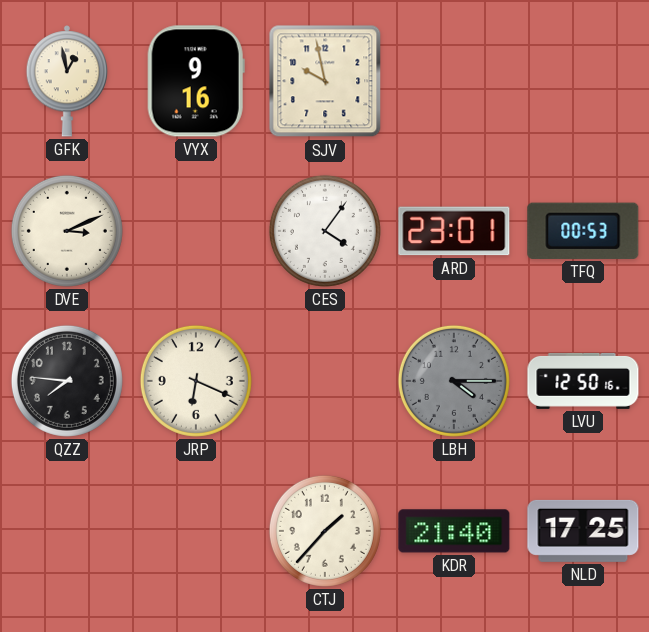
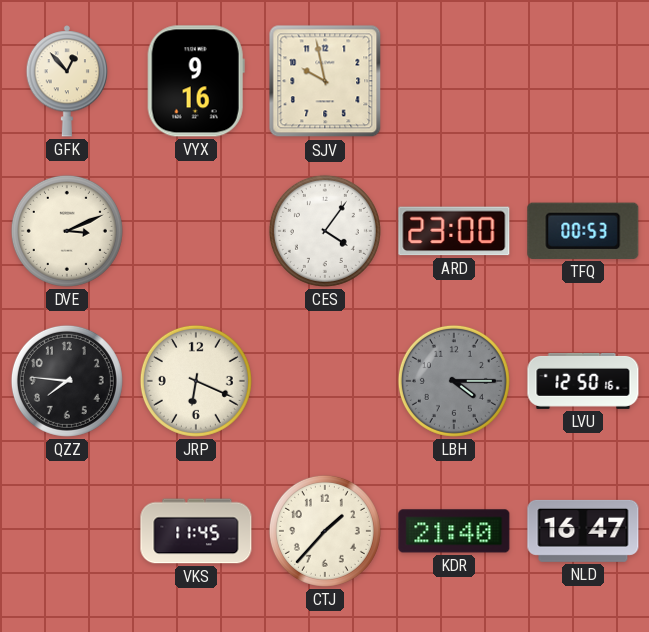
GFK: 12:58 -> 12:53 (67, 81)
ARD: 23:01 -> 23:00 (454, 231)
VKS: none -> 11:45 (196, 531)
NLD: 17:25 -> 16:47 (583, 531)
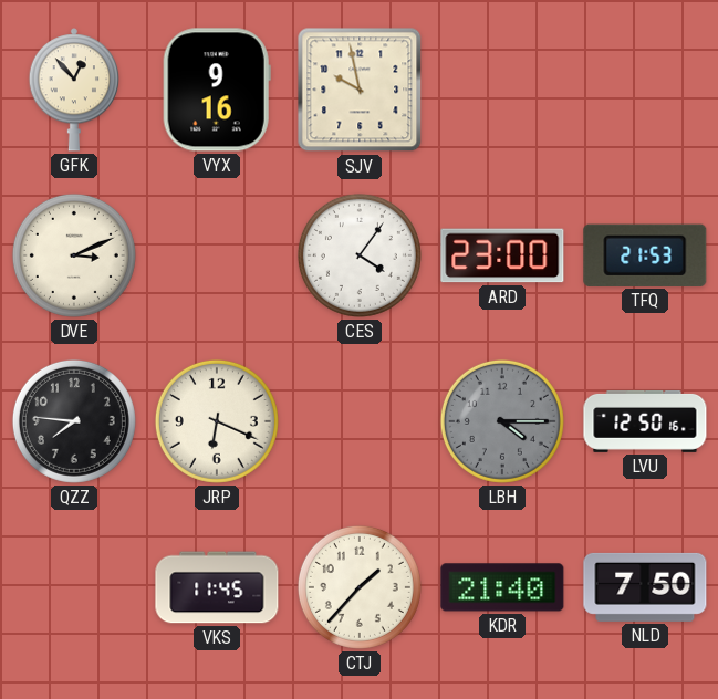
TFQ: 00:53 -> 21:53 (645, 255)
NLD: 16:47 -> 7:50 (645, 587)
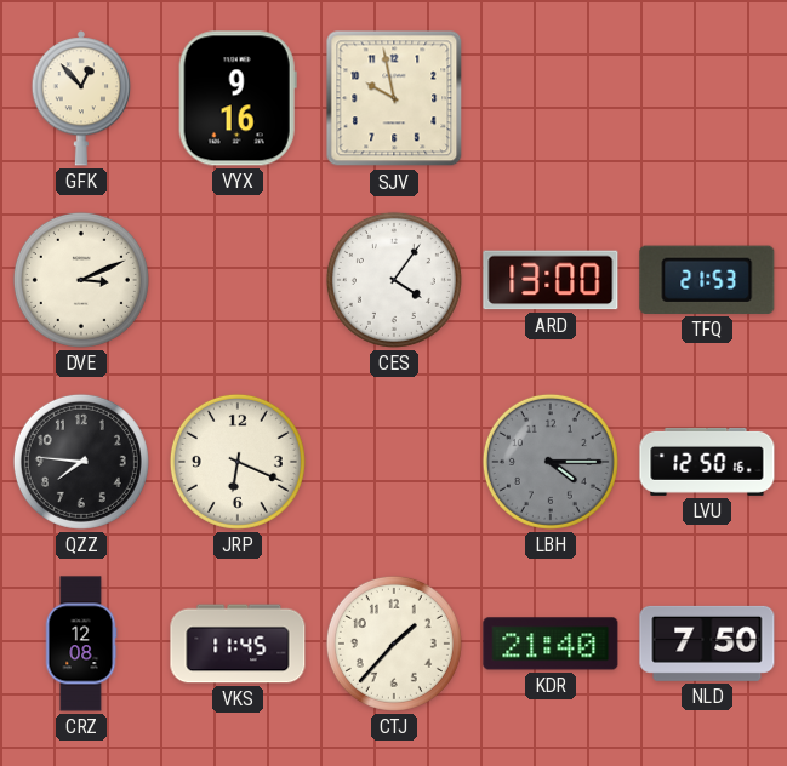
ARD: 23:00 -> 13:00 (551, 280)
CRZ: none -> 12:08 (81, 644)
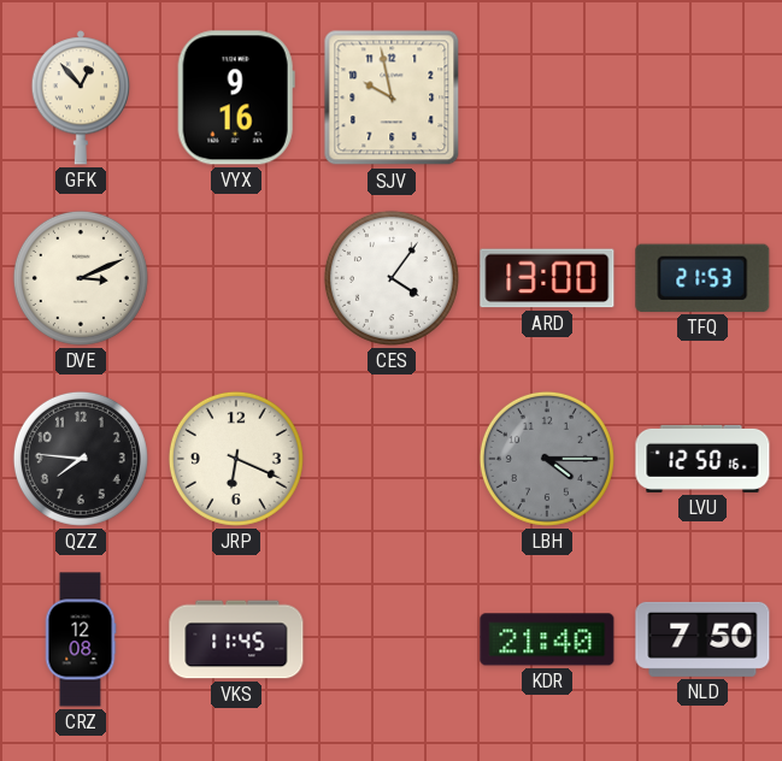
CTJ: 1:37 -> none (394, 644)
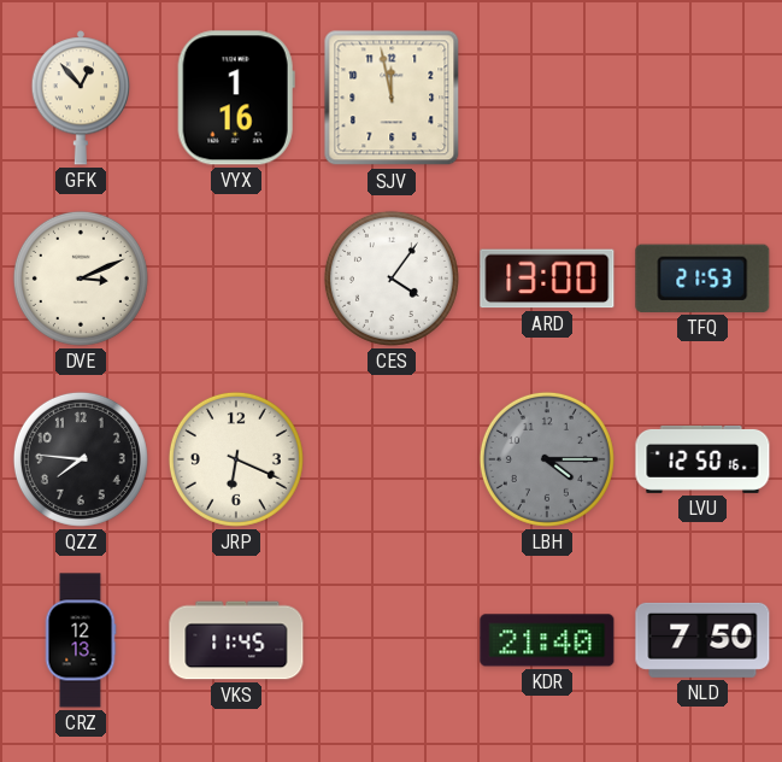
VYX: 9:16 -> 1:16 (236, 98)
SJV: 9:58 -> 11:58 (392, 98)
CRZ: 12:08 -> 12:13 (81, 640)
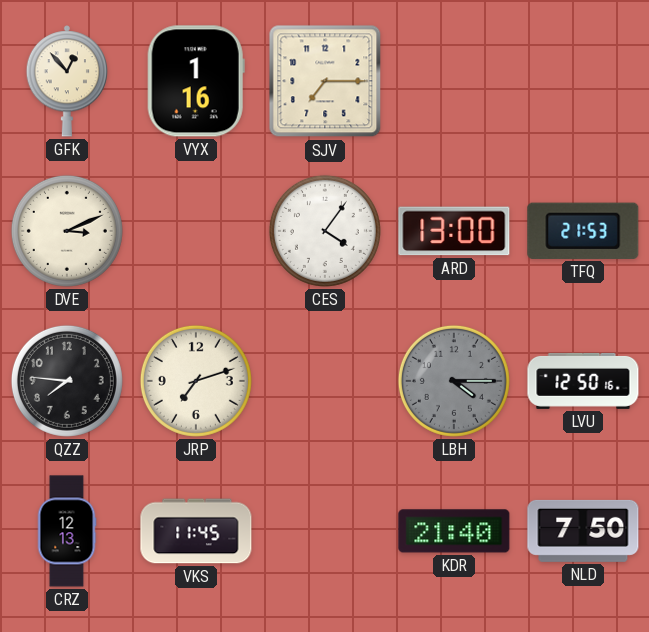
SJV: 11:58 -> 7:15 (325, 81)
JRP: 6:19 -> 7:12 (196, 381)
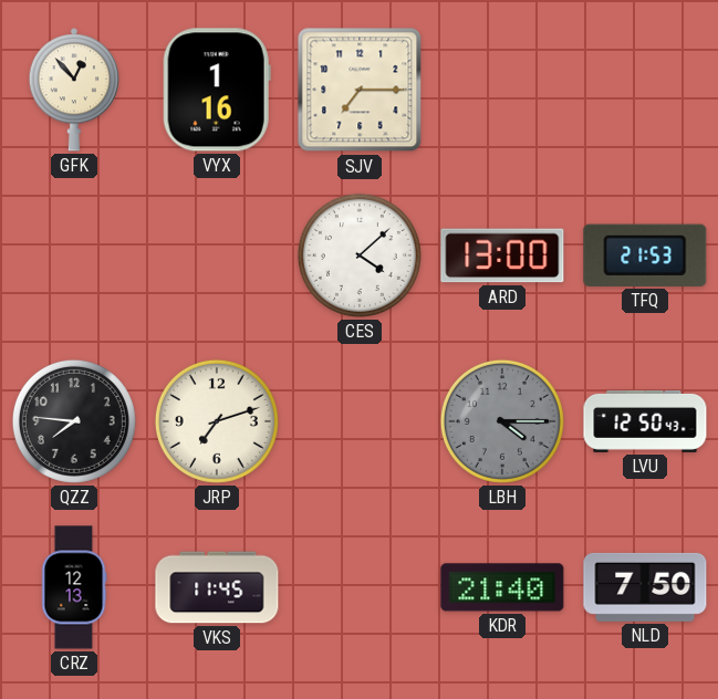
DVE: 3:11 -> none (67, 231)
CES: 4:06 -> 4:08 (360, 255)
LVU: 12:50:16 -> 12:50:43 (645, 421)
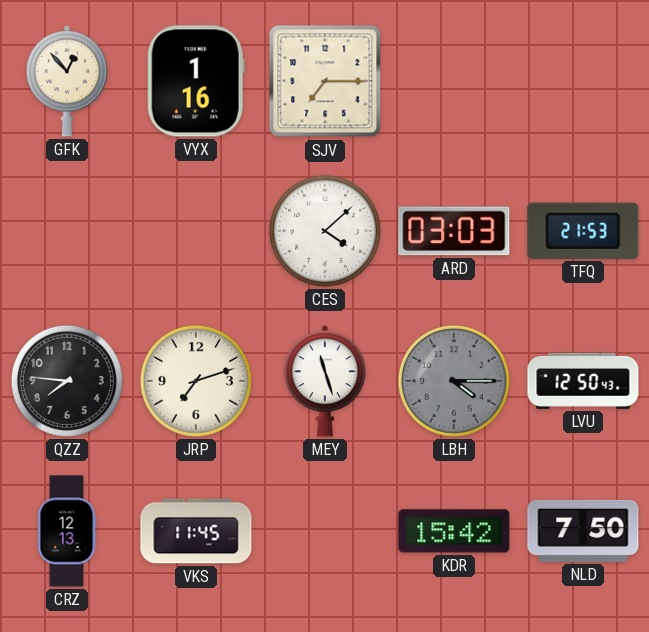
ARD: 13:00 -> 03:03 (454, 231)
MEY: none -> 11:27 (325, 381)
KDR: 21:40 -> 15:42 (454, 531)
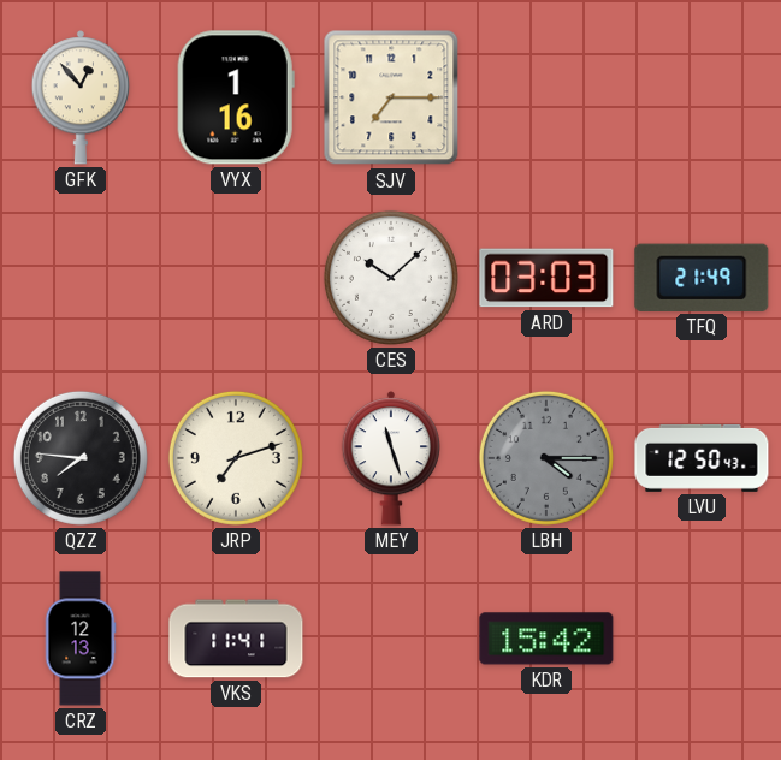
CES: 4:08 -> 10:08 (391, 278)
TFQ: 21:53 -> 21:49 (702, 278)
VKS: 11:45 -> 11:41 (236, 639)
NLD: 7:50 -> none (583, 531)
